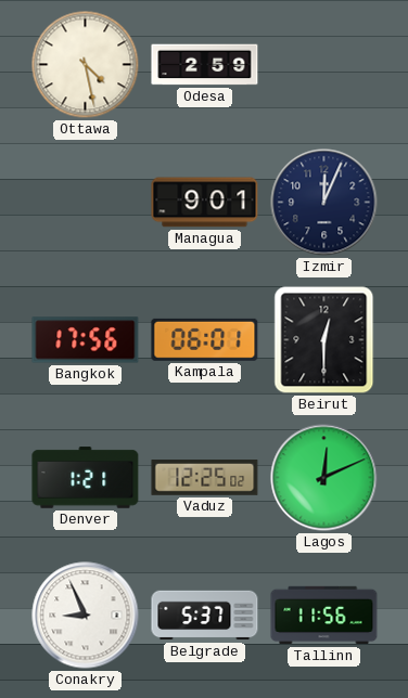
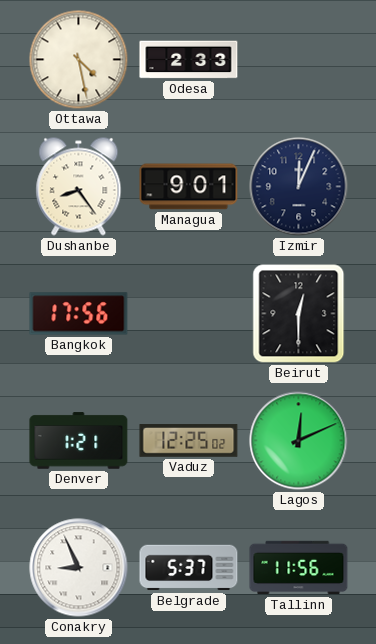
Odesa: 2:59 -> 2:33 (189, 60)
Dushanbe: none -> 8:24 (79, 187)
Kampala: 06:01 -> none (205, 339)
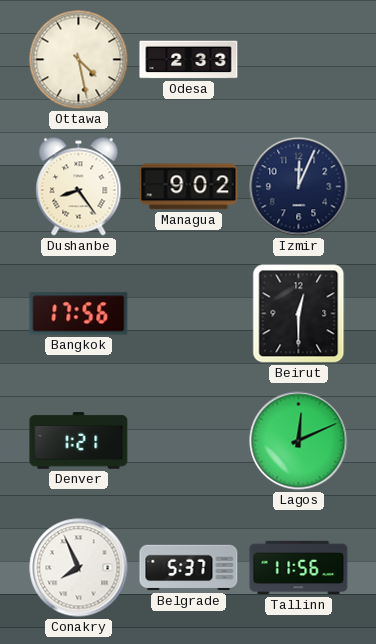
Managua: 9:01 -> 9:02 (189, 187)
Vaduz: 12:25 -> none (189, 441)
Conakry: 8:56 -> 7:56 (79, 568)
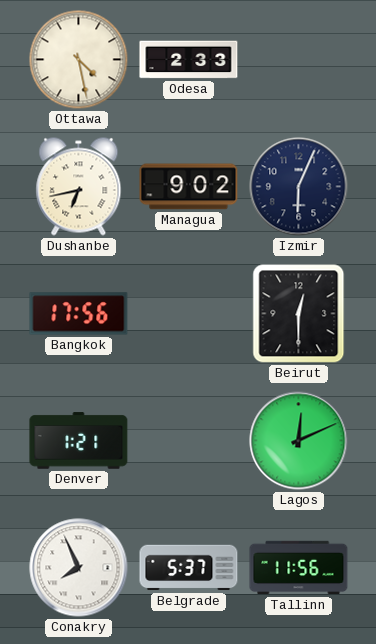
Dushanbe: 8:24 -> 6:43 (79, 187)
Izmir: 12:04 -> 6:04 (299, 187)
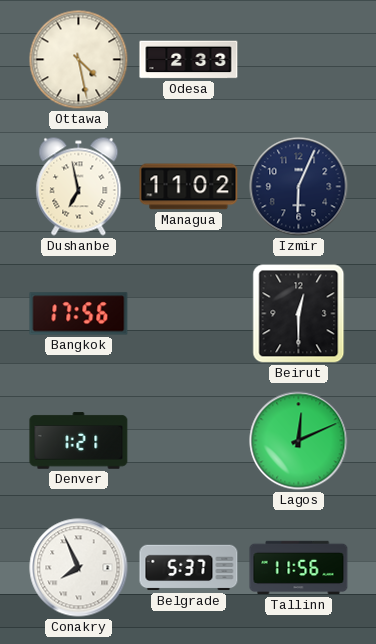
Dushanbe: 6:43 -> 6:58 (79, 187)
Managua: 9:02 -> 11:02 (189, 187)
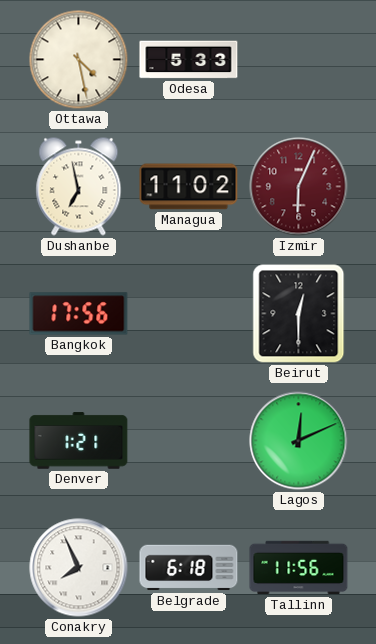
Odesa: 2:33 -> 5:33 (189, 60)
Izmir dial: navy -> burgundy (299, 187)
Belgrade: 5:37 -> 6:18 (189, 568)
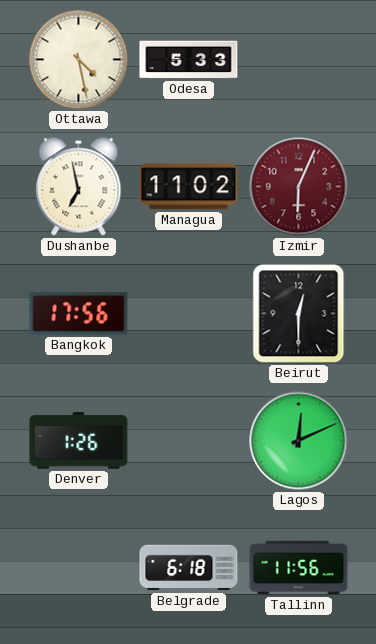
Denver: 1:21 -> 1:26 (79, 441)
Conakry: 7:56 -> none (79, 568)
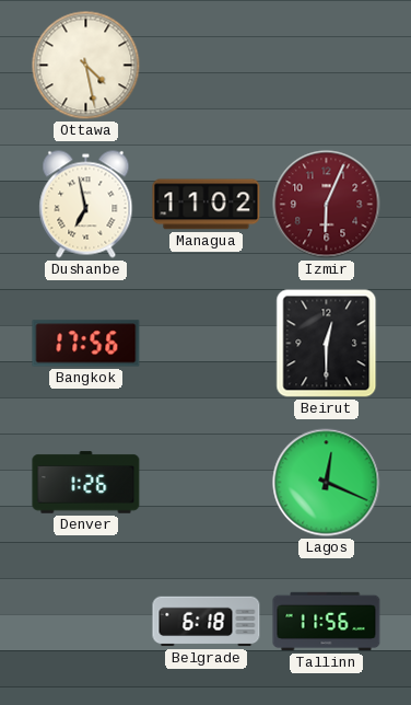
Odesa: 5:33 -> none (189, 60)
Lagos: 12:11 -> 12:19 (327, 483)
